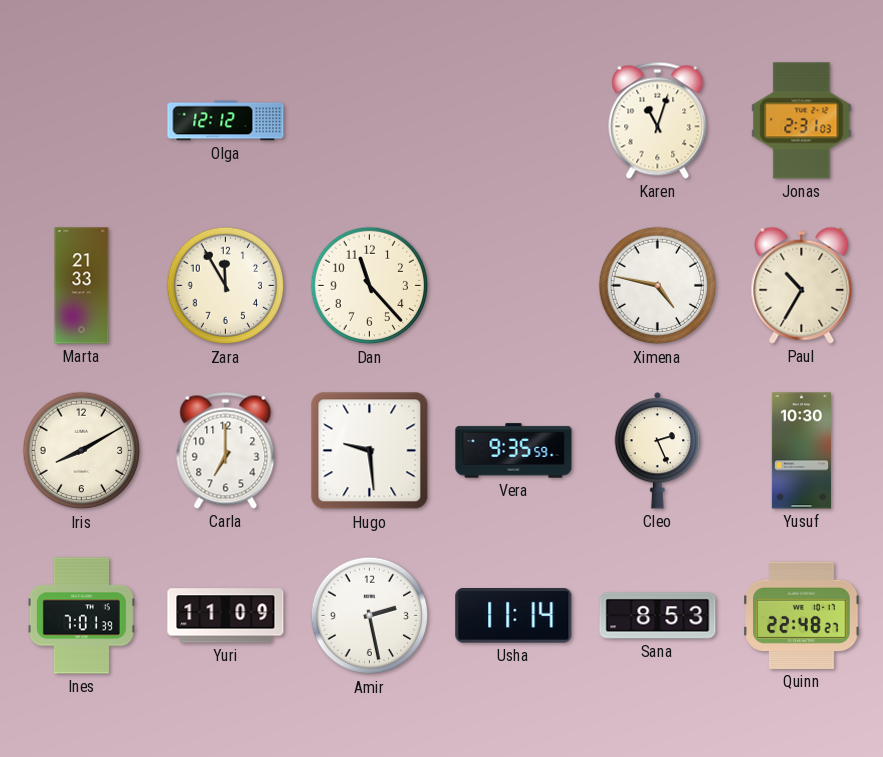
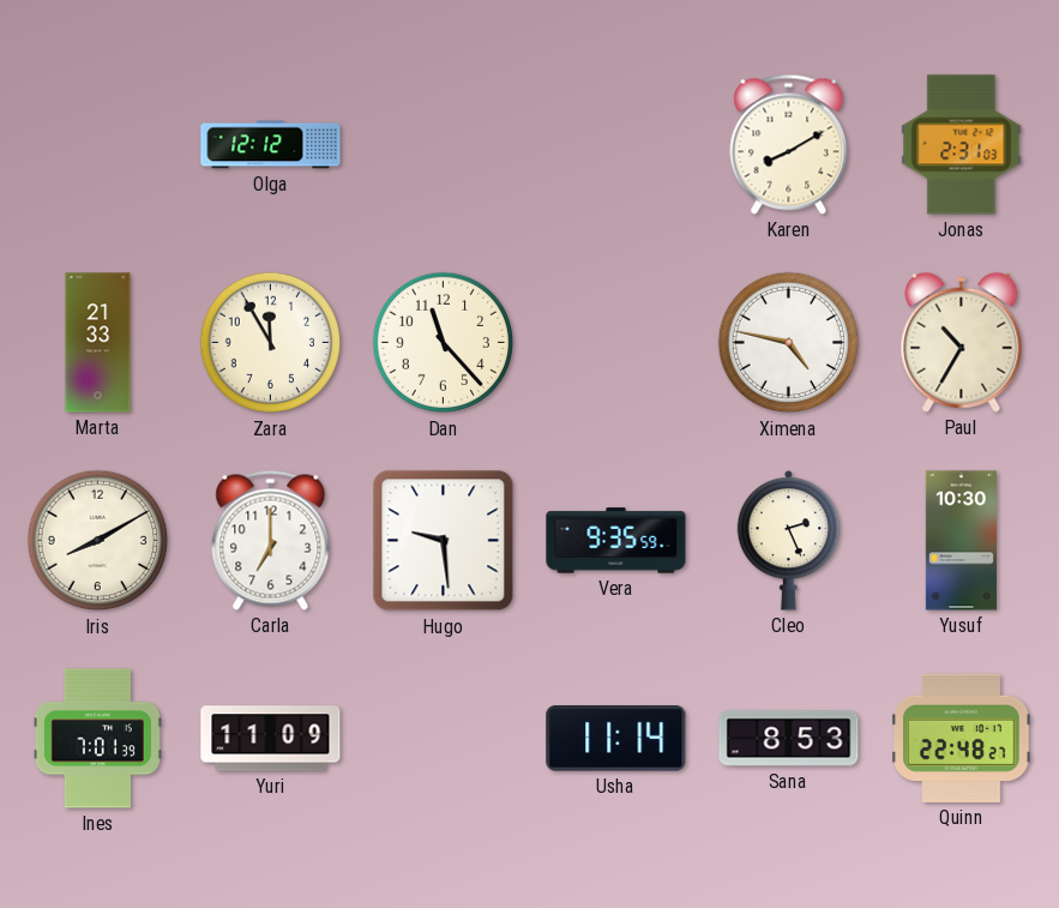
Karen: 11:03 -> 8:10 (789, 144)
Amir: 2:28 -> none (370, 616)
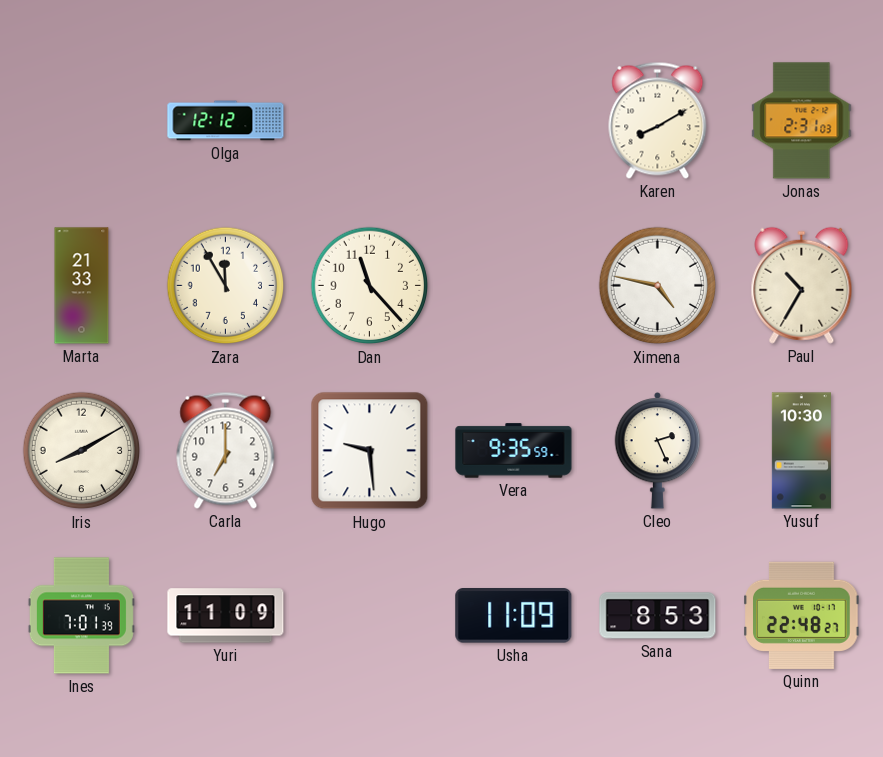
Usha: 11:14 -> 11:09 (514, 616)
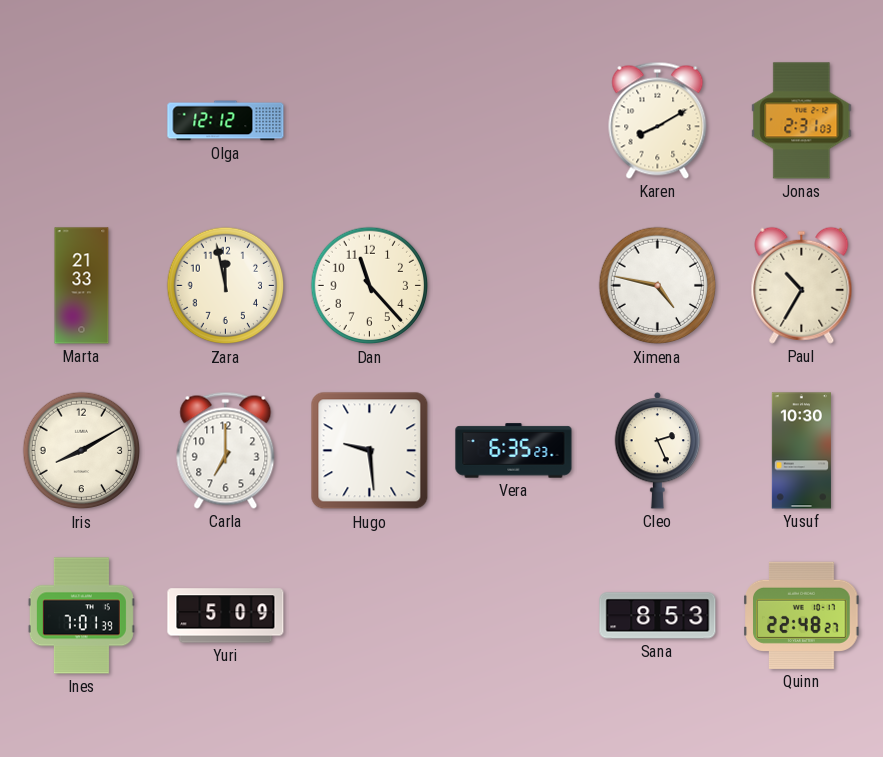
Zara: 11:55 -> 11:58 (226, 286)
Vera: 9:35 -> 6:35 (514, 451)
Yuri: 11:09 -> 5:09 (226, 616)
Usha: 11:09 -> none (514, 616)
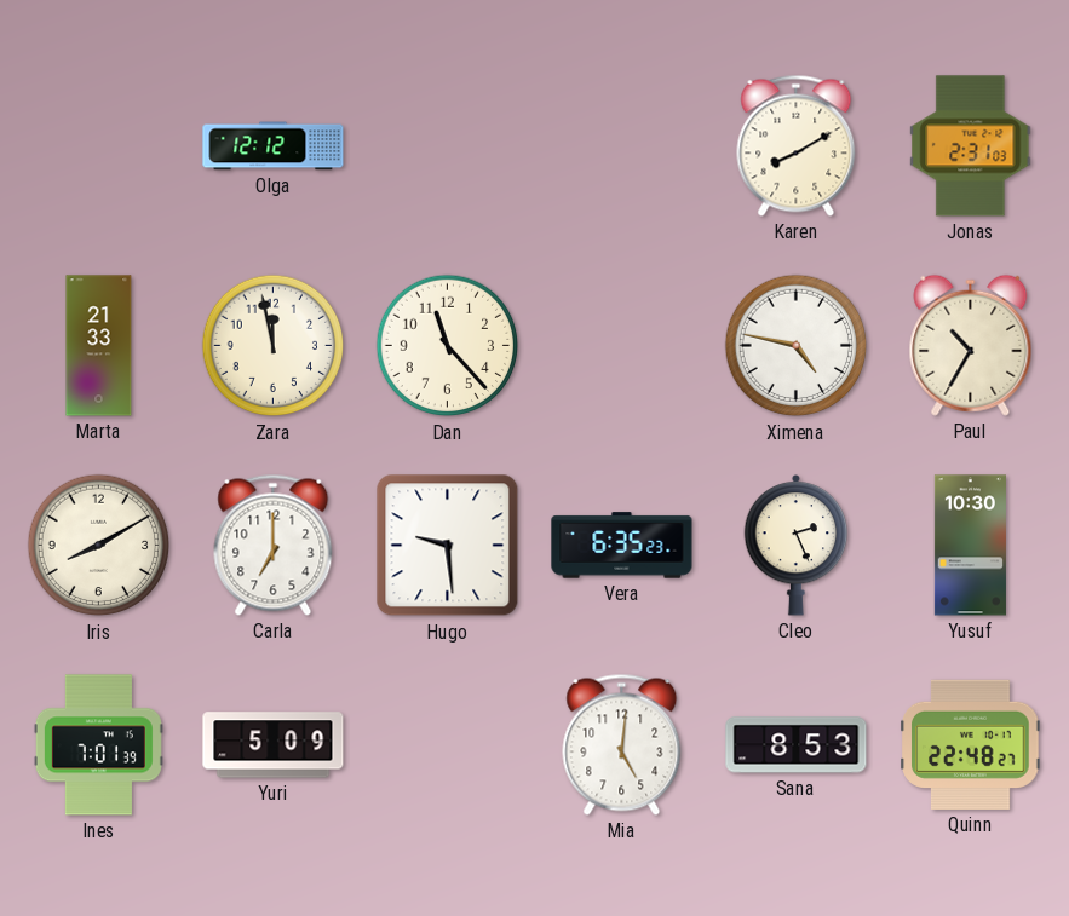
Mia: none -> 5:01 (622, 744)
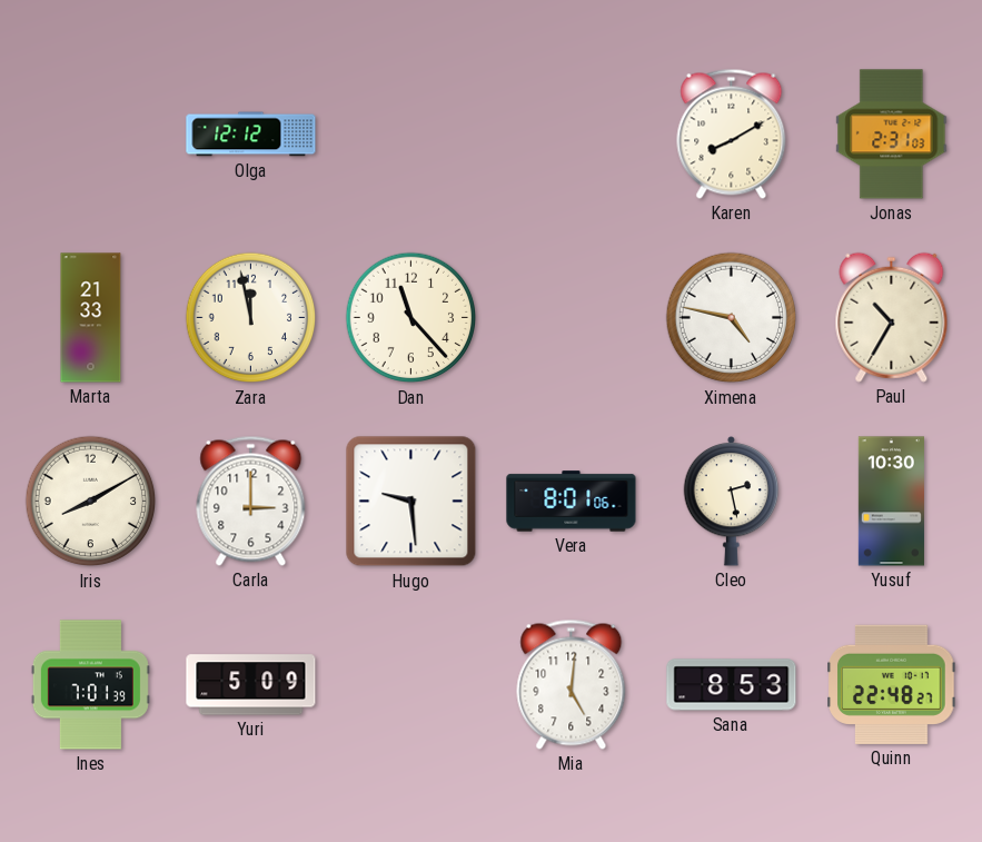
Carla: 7:00 -> 3:00 (251, 501)
Vera: 6:35 -> 8:01 (572, 502)
Cleo: 2:26 -> 2:28 (732, 501)
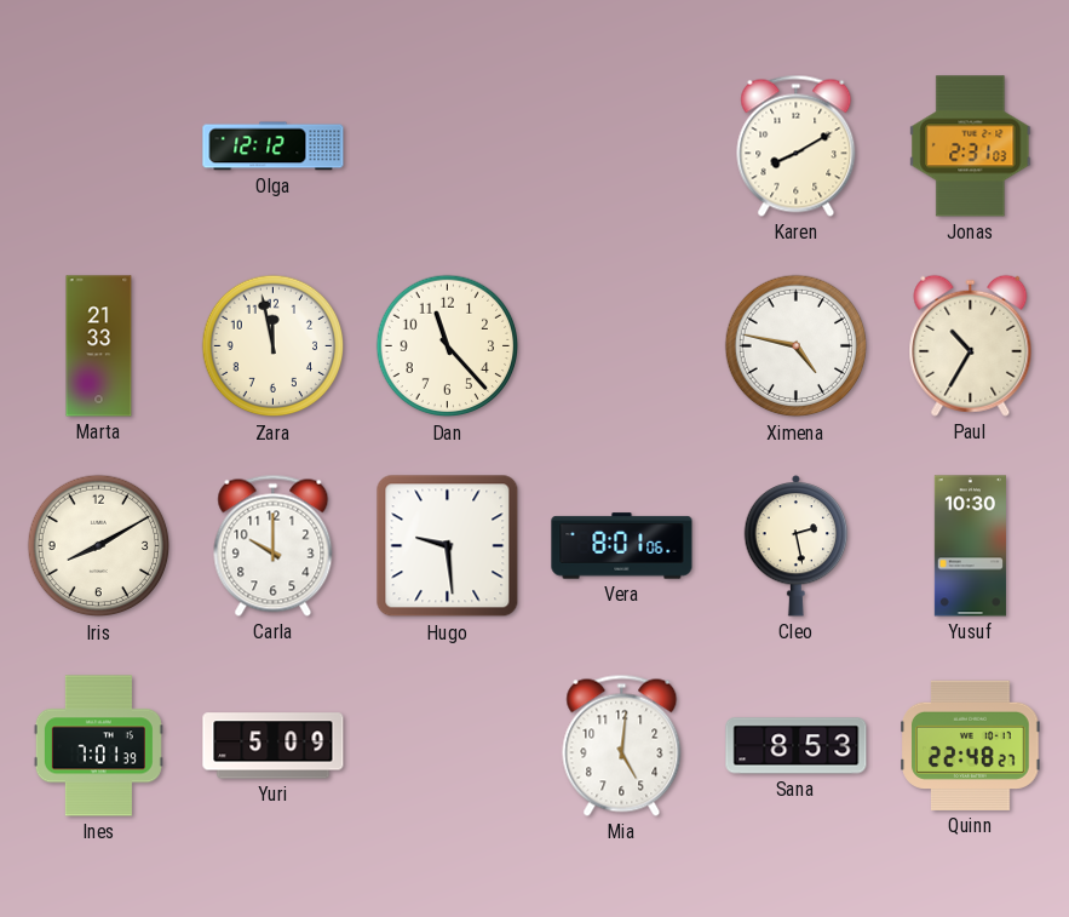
Carla: 3:00 -> 10:00 (274, 545)
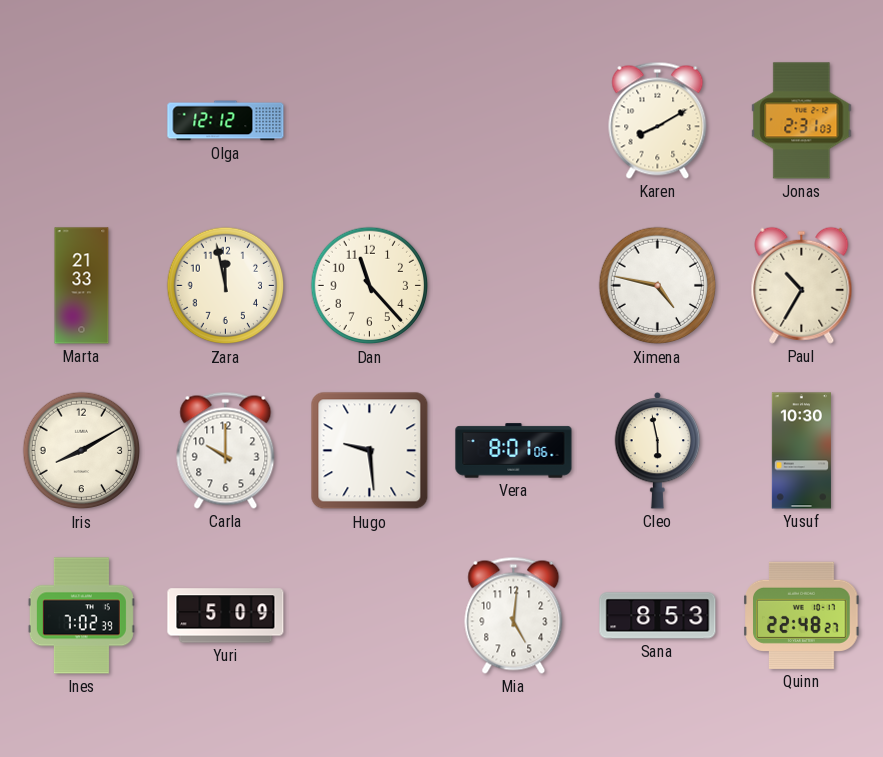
Cleo: 2:28 -> 5:58 (658, 450)
Ines: 7:01 -> 7:02 (81, 616)
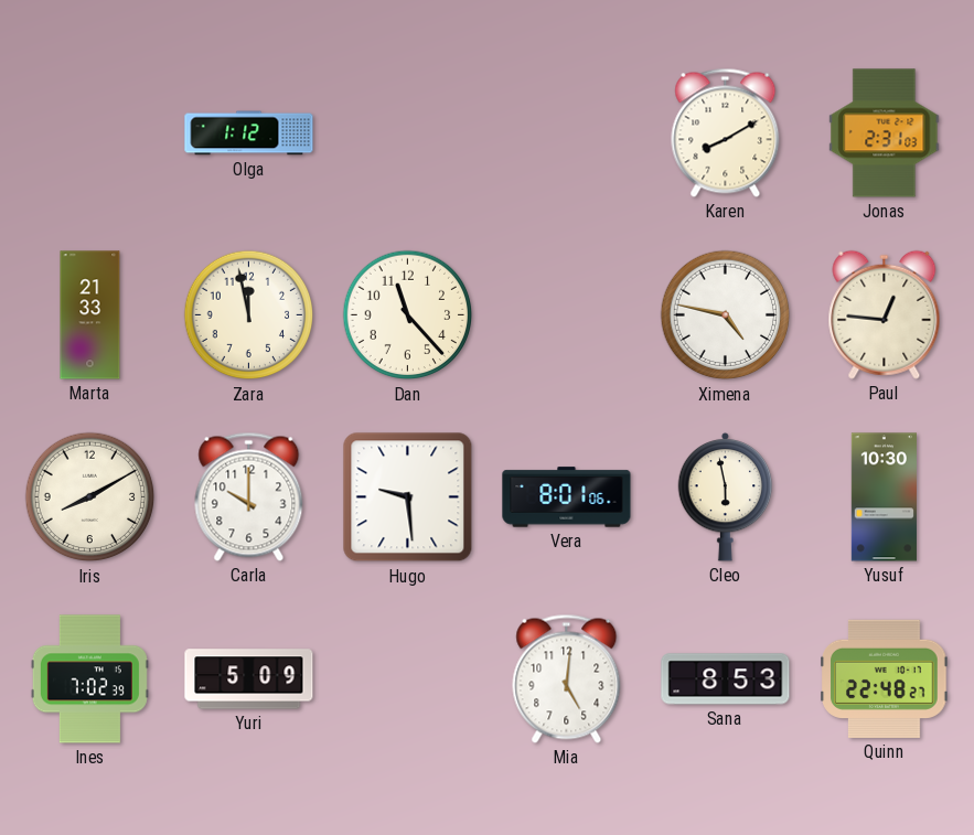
Olga: 12:12 -> 1:12 (249, 133)
Paul: 10:35 -> 12:46 (885, 314)
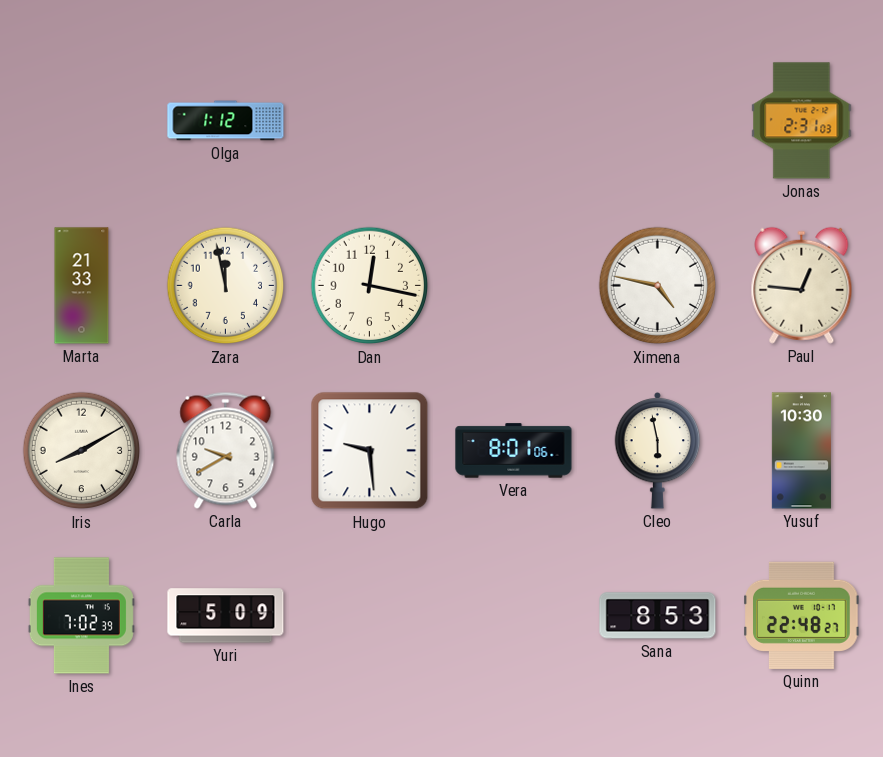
Karen: 8:10 -> none (726, 132)
Dan: 11:23 -> 12:17 (370, 286)
Carla: 10:00 -> 9:40 (226, 450)
Mia: 5:01 -> none (567, 678)
